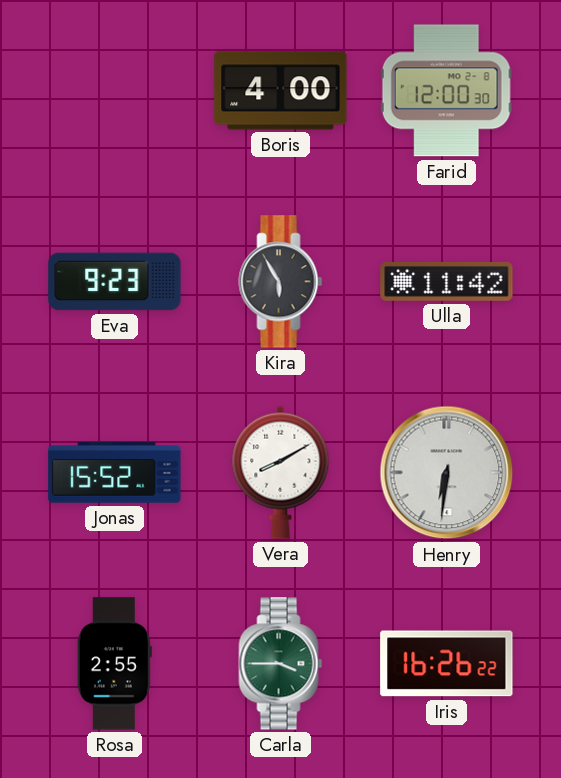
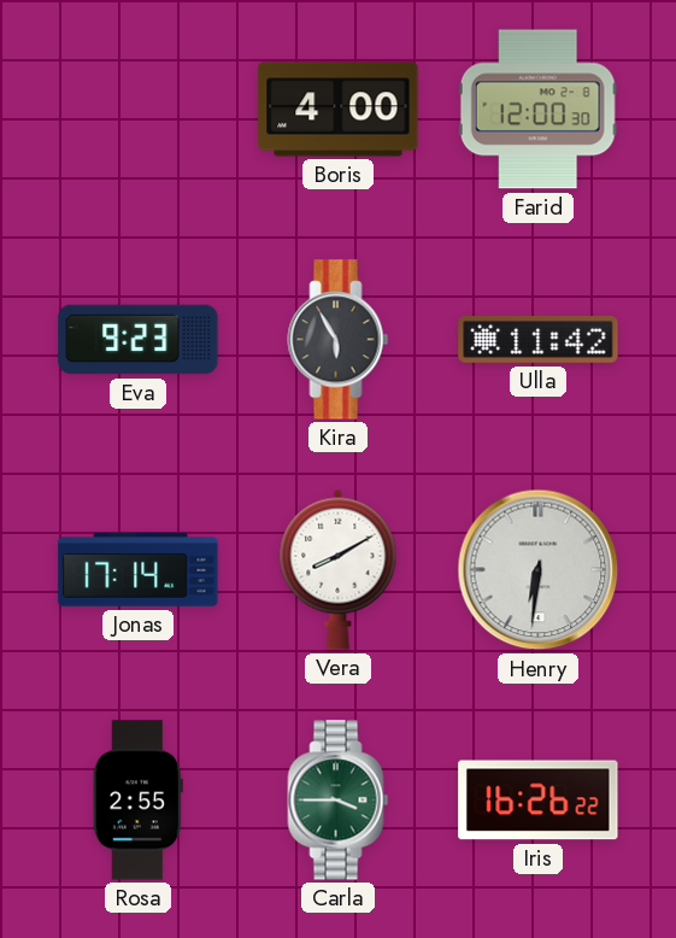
Jonas: 15:52 -> 17:14 (139, 570)
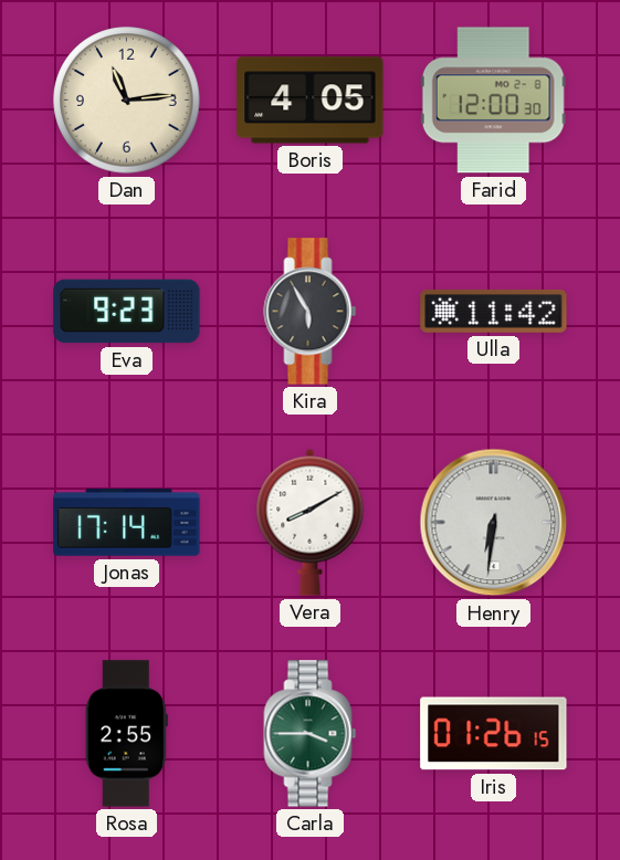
Dan: none -> 11:14 (127, 101)
Boris: 4:00 -> 4:05 (311, 101)
Iris: 16:26 -> 01:26 (494, 734)
